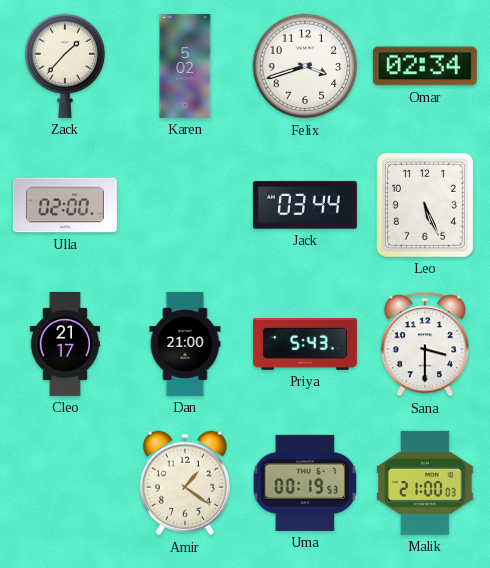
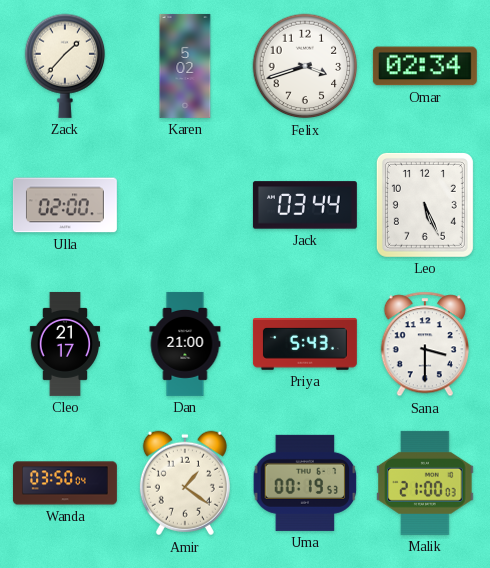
Wanda: none -> 03:50 (65, 483)
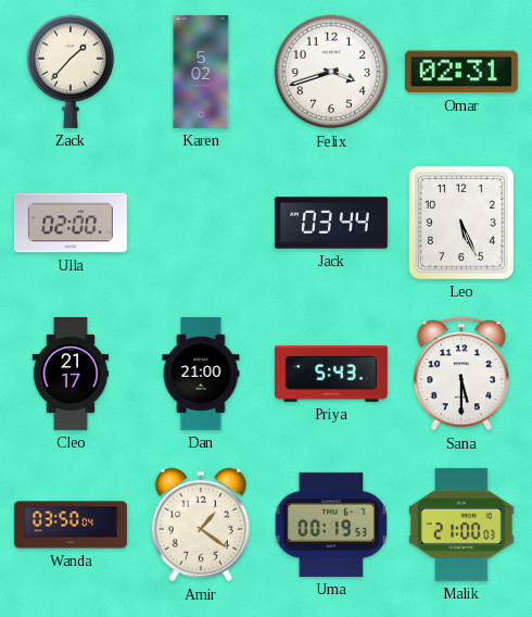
Omar: 02:34 -> 02:31 (461, 72)
Sana: 3:30 -> 5:30 (460, 374)
